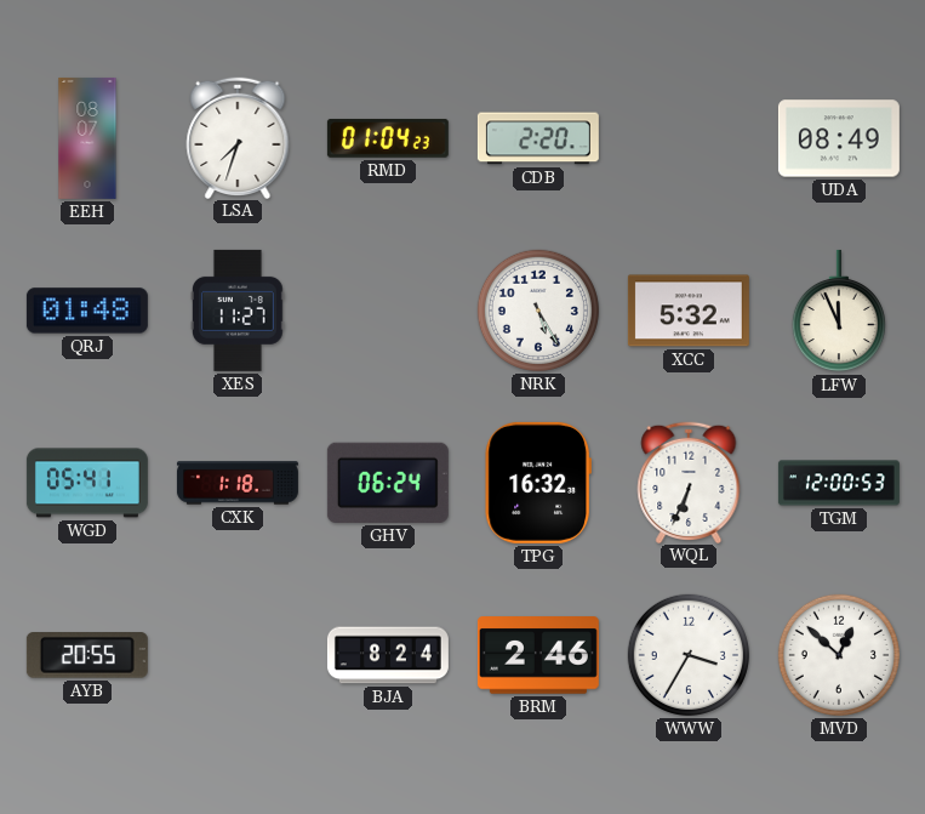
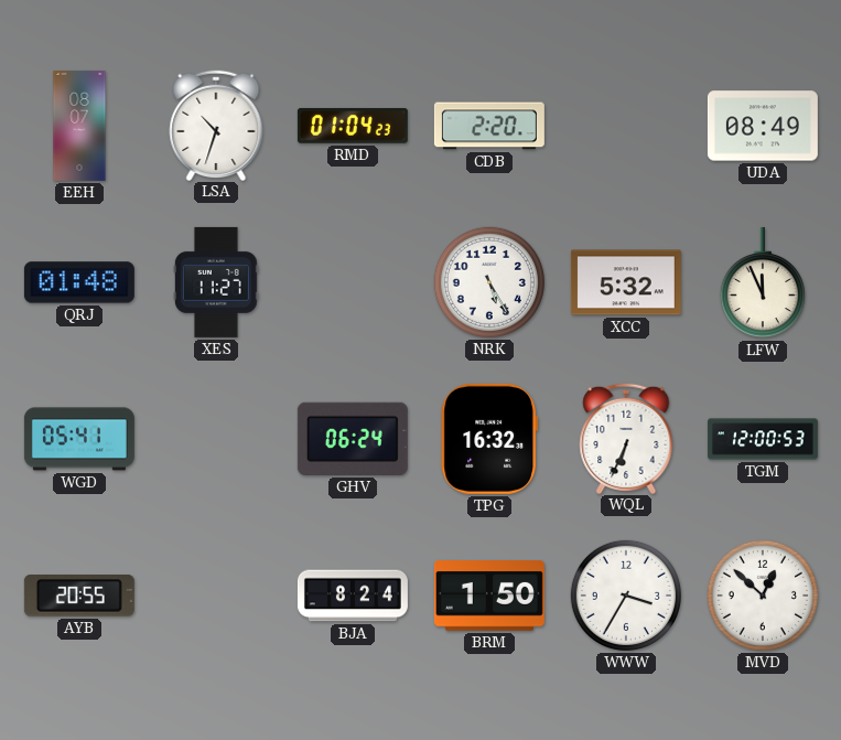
LSA: 7:33 -> 10:33 (216, 125)
CXK: 1:18 -> none (238, 483)
BRM: 2:46 -> 1:50 (489, 596)
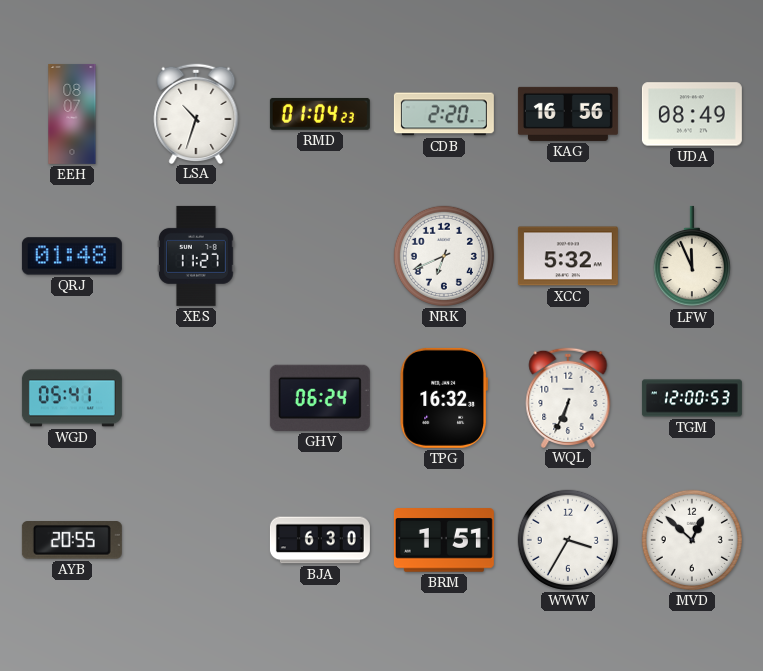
KAG: none -> 16:56 (568, 114)
NRK: 5:25 -> 6:41 (444, 256)
BJA: 8:24 -> 6:30 (320, 540)
BRM: 1:50 -> 1:51 (444, 540)
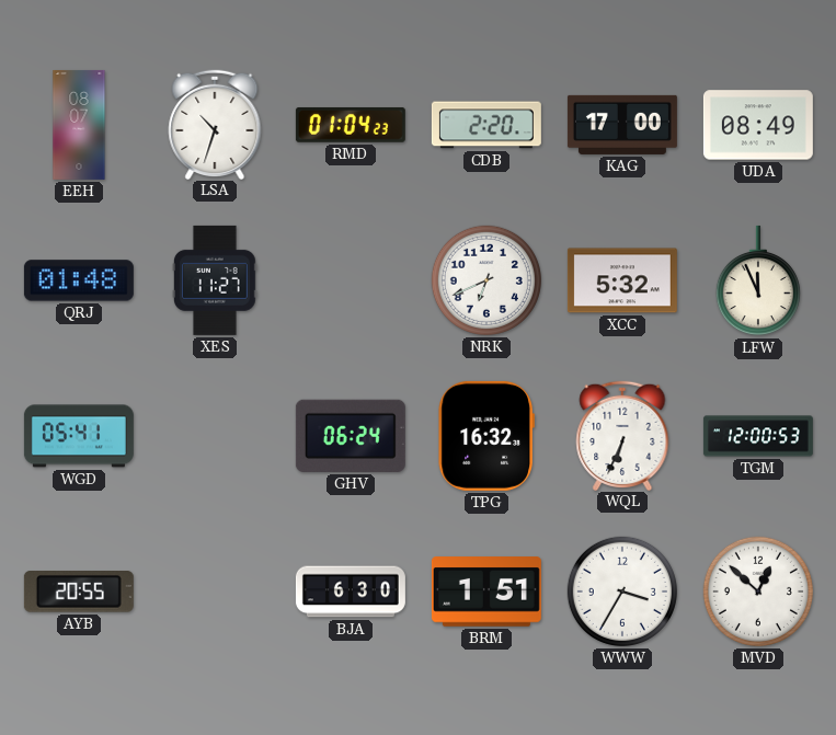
KAG: 16:56 -> 17:00 (622, 125)
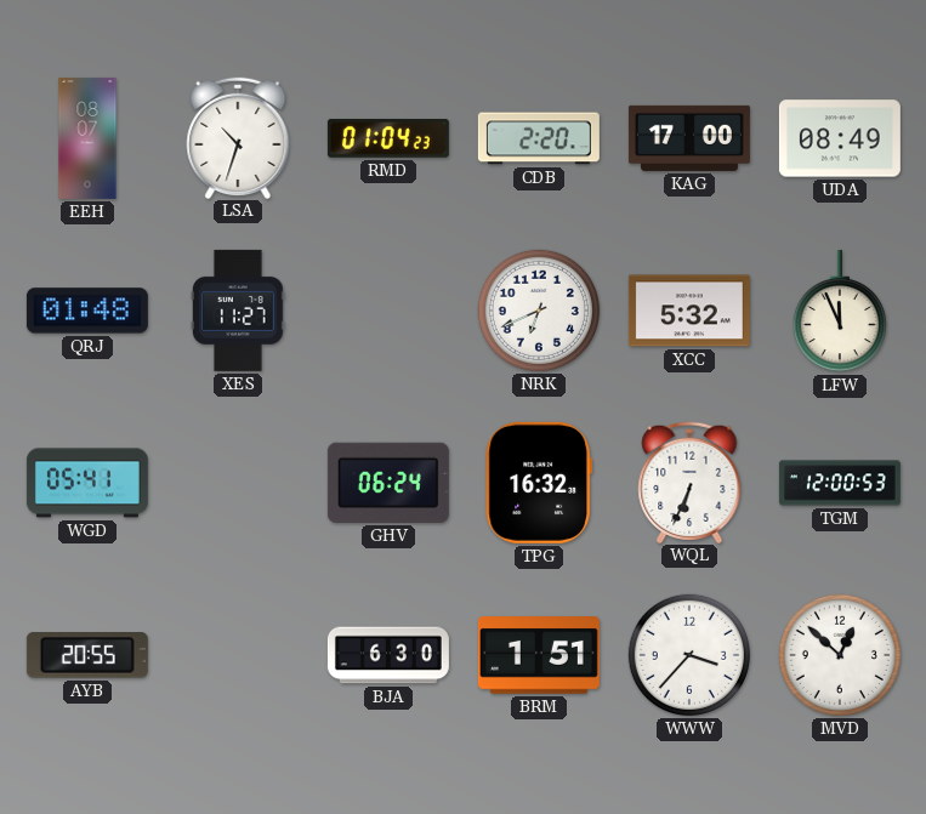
WWW: 3:35 -> 3:37 (689, 655)
